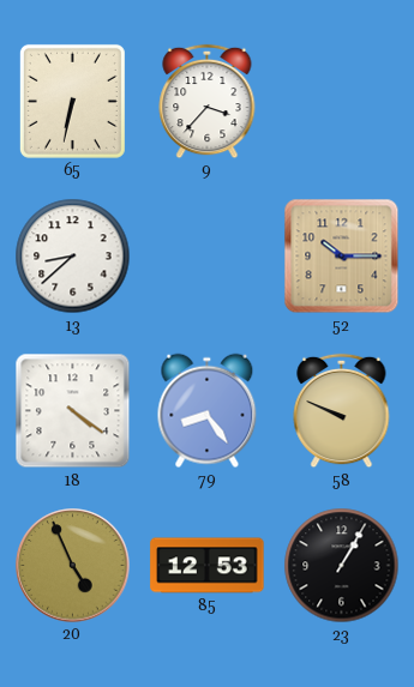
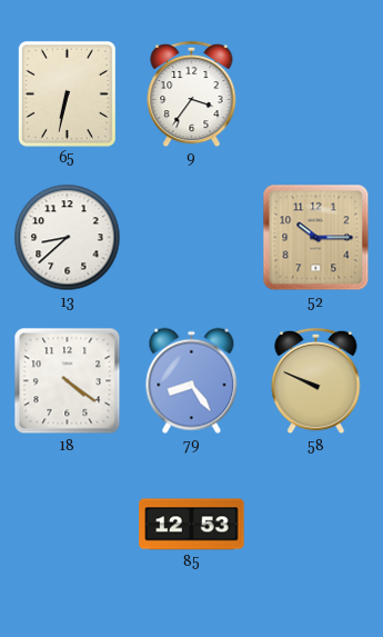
9: 3:37 -> 3:36 (192, 94)
20: 4:56 -> none (73, 566)
23: 1:05 -> none (342, 566)
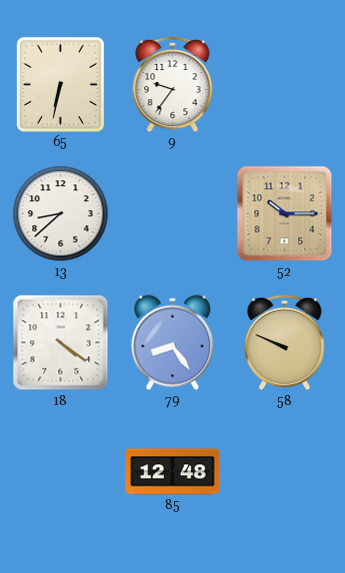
9: 3:36 -> 9:36 (173, 85)
85: 12:53 -> 12:48 (173, 472)
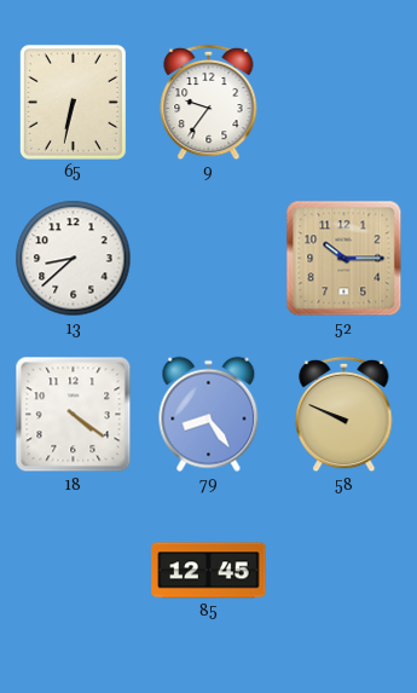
85: 12:48 -> 12:45 (209, 571)
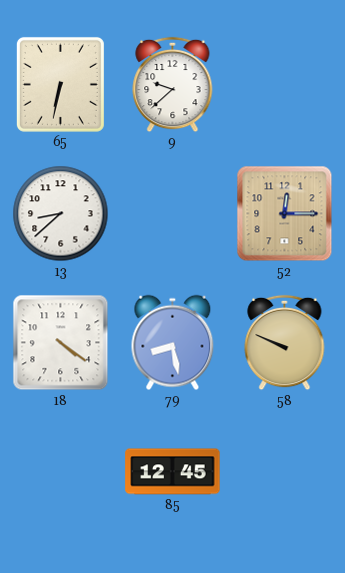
9: 9:36 -> 9:38 (173, 85)
52: 10:15 -> 12:15 (285, 214)
79: 8:24 -> 8:28 (173, 343)
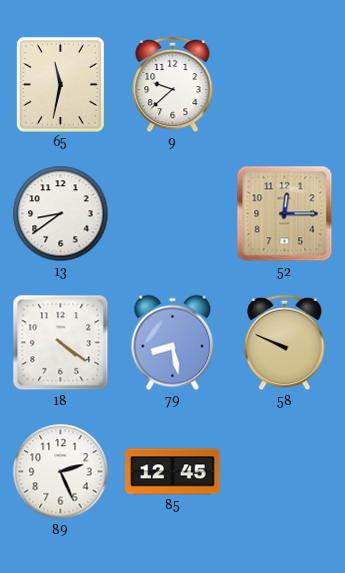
65: 6:32 -> 11:32 (60, 84)
13: 8:38 -> 8:39 (61, 214)
89: none -> 2:26 (61, 472)
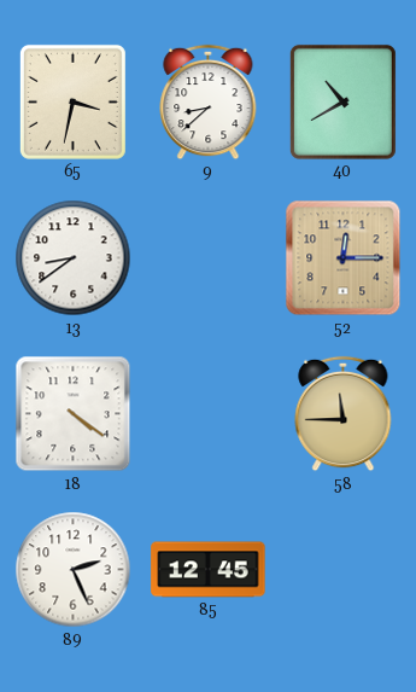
65: 11:32 -> 3:32 (72, 101)
9: 9:38 -> 8:38 (209, 103)
40: none -> 10:40 (342, 101)
79: 8:28 -> none (173, 343)
58: 9:49 -> 11:45 (344, 414)
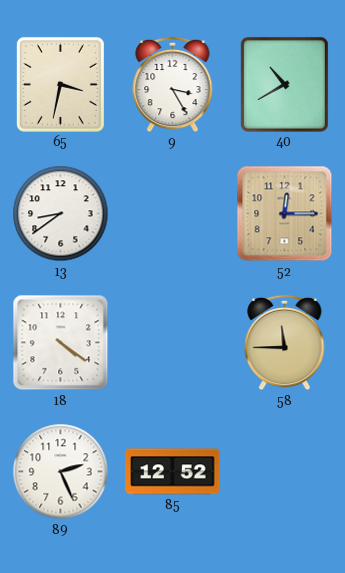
9: 8:38 -> 3:25 (173, 85)
85: 12:45 -> 12:52 (173, 472)
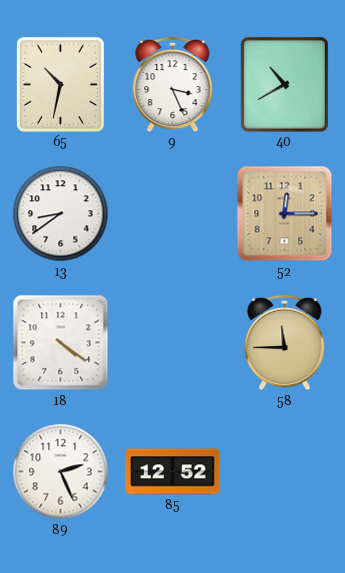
65: 3:32 -> 10:32 (60, 84)
9: 3:25 -> 3:26 (173, 85)
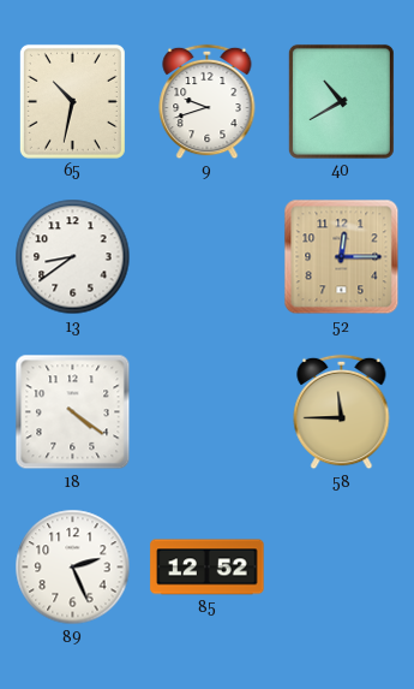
9: 3:26 -> 9:42 (208, 102)
